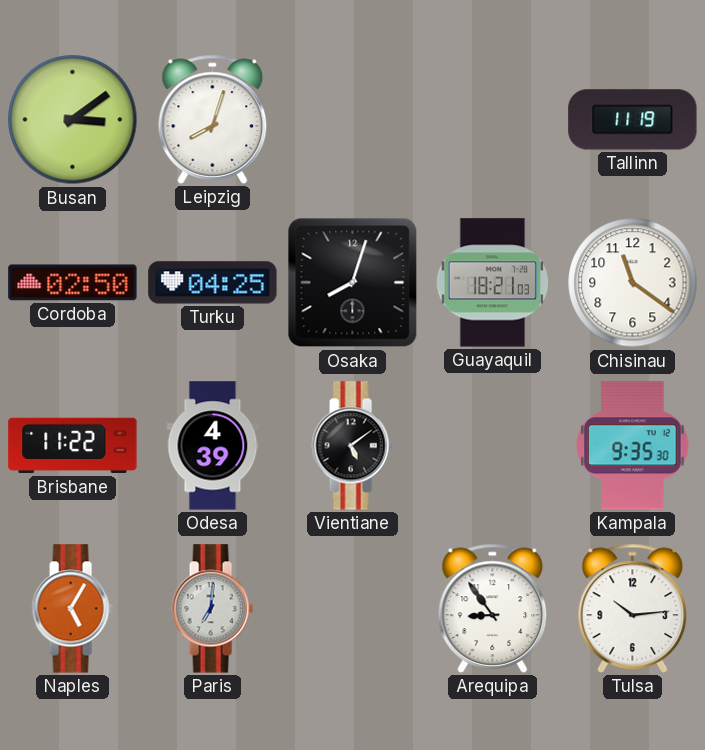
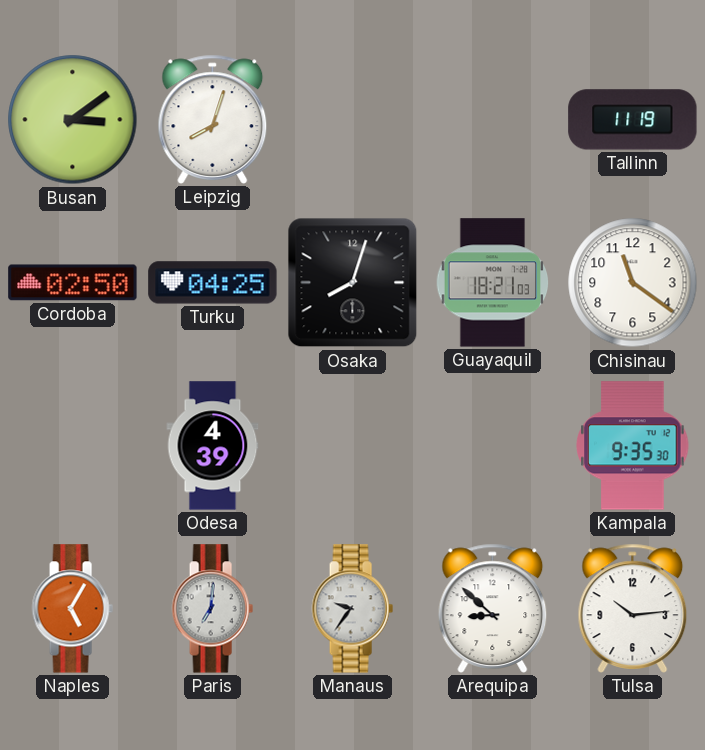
Brisbane: 11:22 -> none (73, 446)
Vientiane: 5:09 -> none (352, 446)
Manaus: none -> 9:36 (352, 609)
Arequipa: 8:54 -> 8:52 (493, 608)
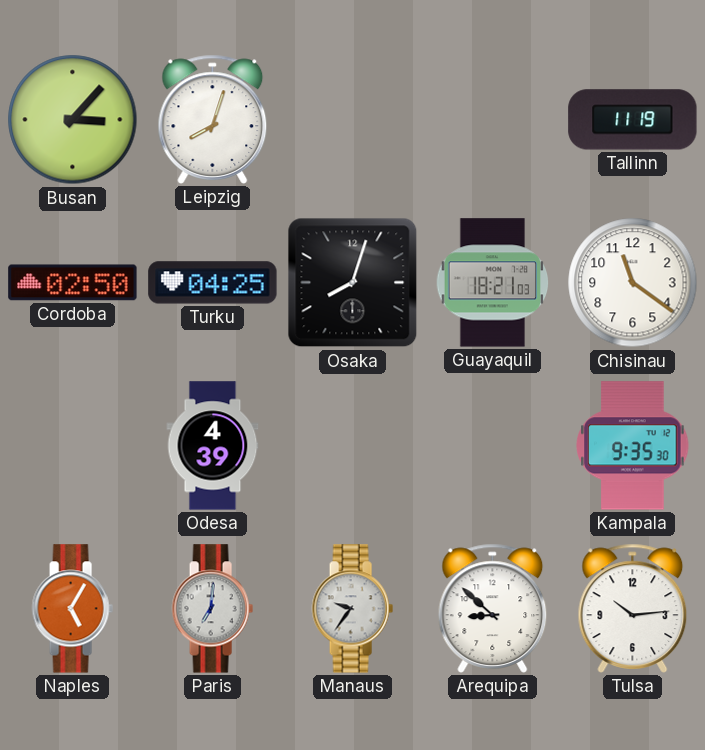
Busan: 3:09 -> 3:07 (73, 120)
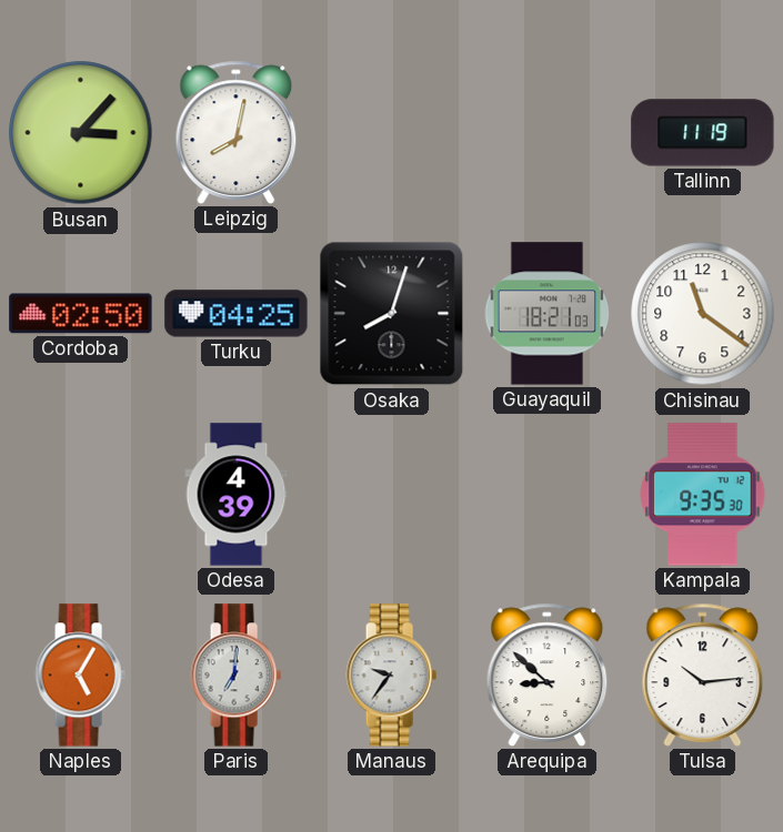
Leipzig: 8:03 -> 8:02 (237, 132)
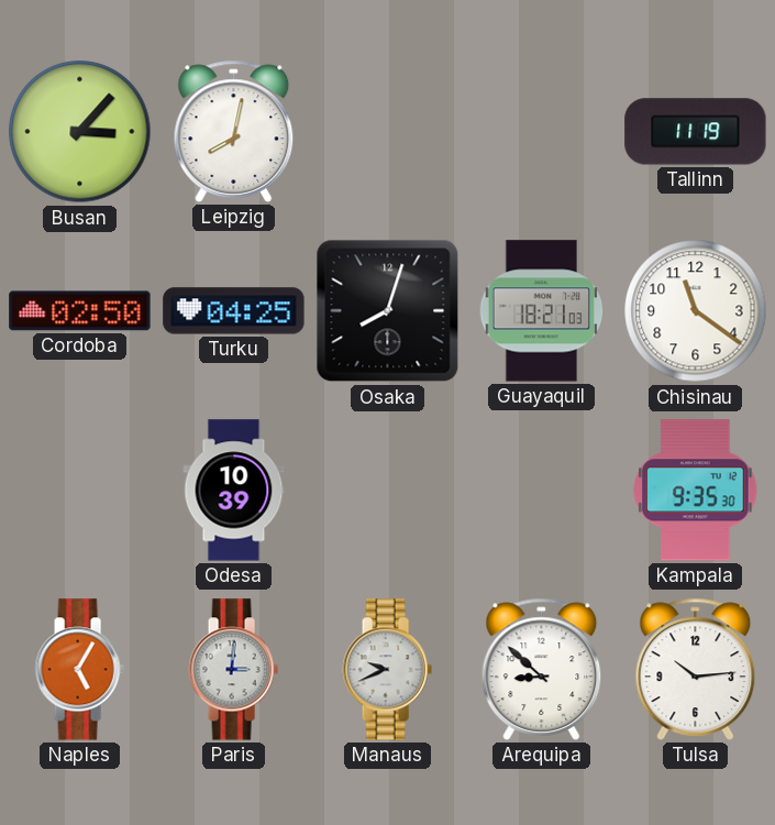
Odesa: 4:39 -> 10:39 (234, 491)
Paris: 7:01 -> 3:01 (233, 670)
Manaus: 9:36 -> 9:41 (387, 670)
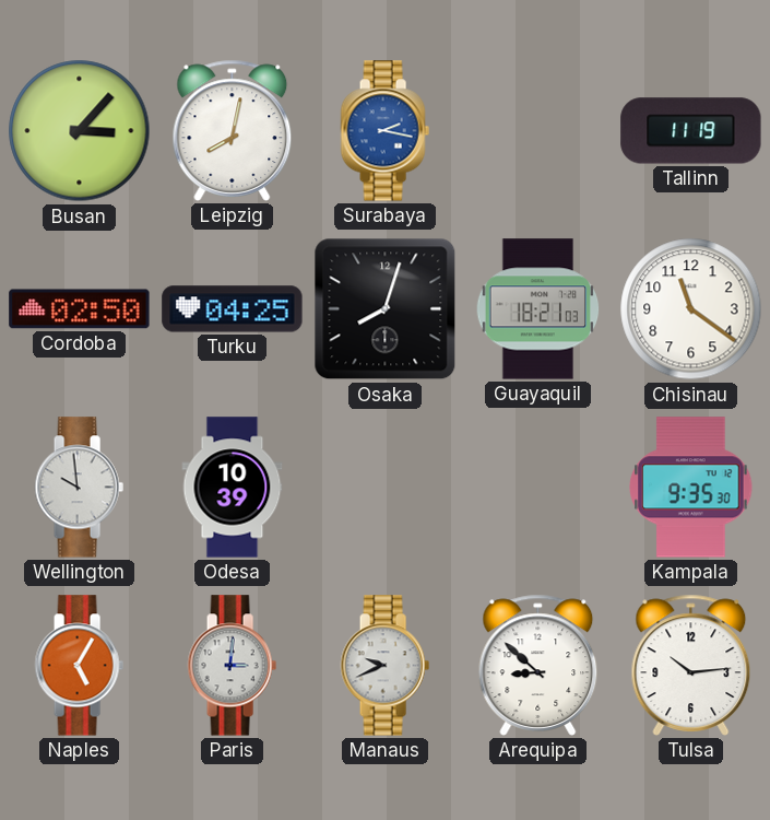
Surabaya: none -> 2:17 (384, 131)
Wellington: none -> 9:59 (79, 488)
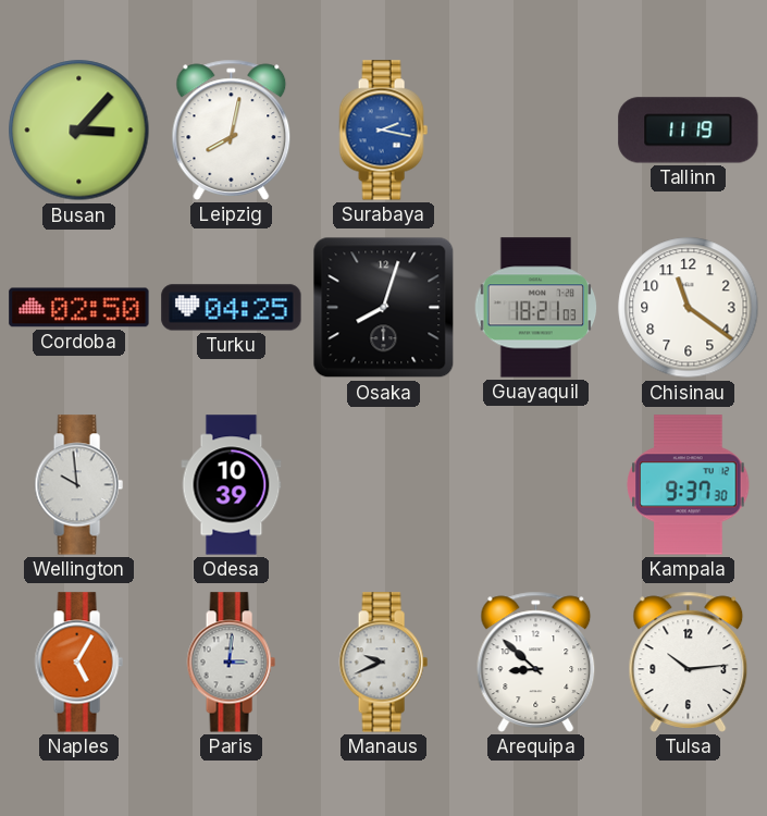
Kampala: 9:35 -> 9:37 (689, 485)
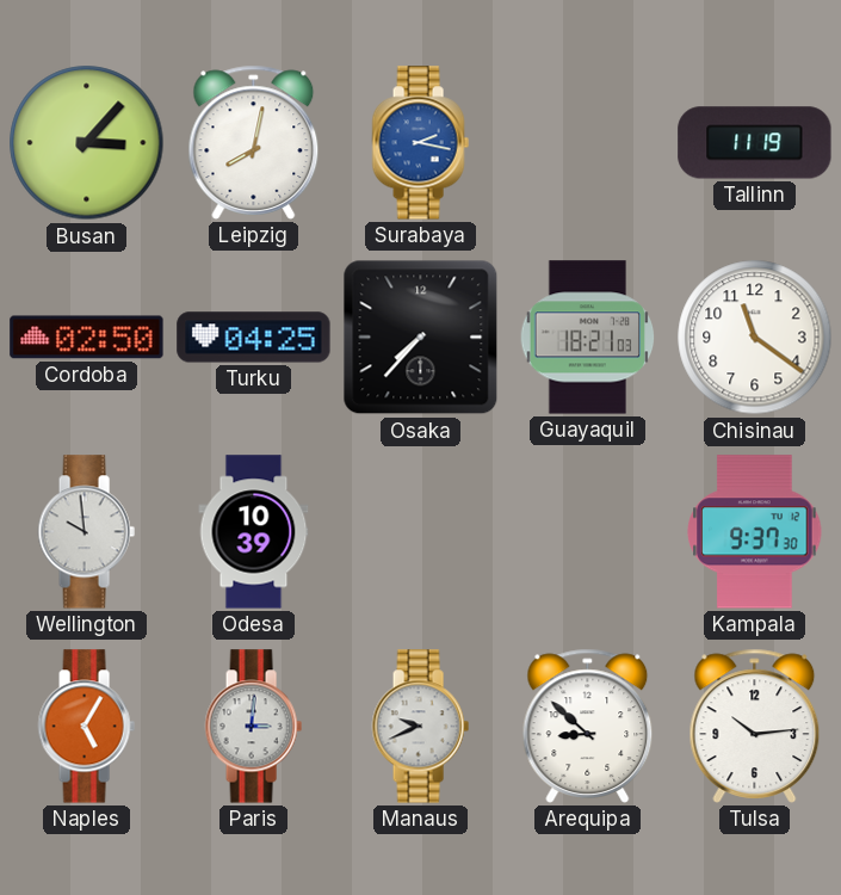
Osaka: 8:03 -> 7:37 (421, 338)
